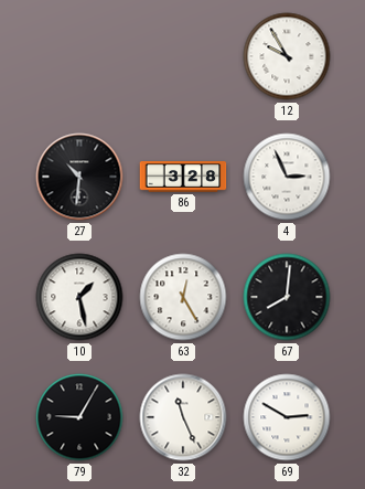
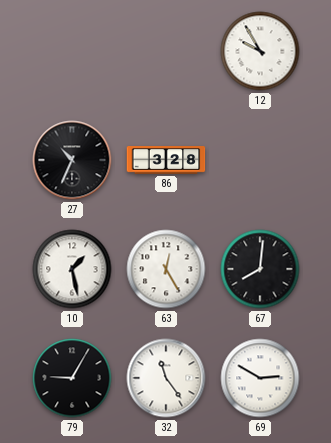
27: 10:31 -> 10:34 (72, 160)
4: 2:56 -> none (287, 177)
32: 11:26 -> 11:24 (166, 378)
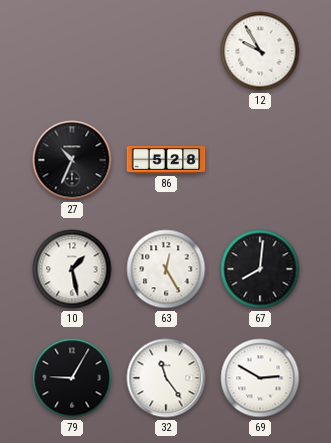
86: 3:28 -> 5:28 (166, 161)
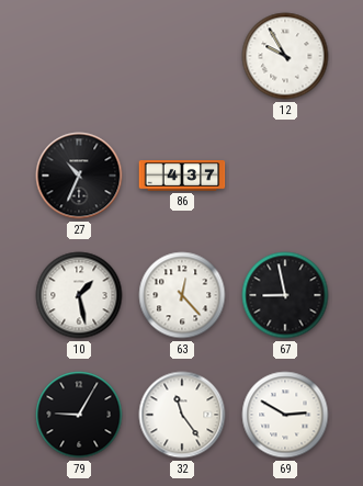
86: 5:28 -> 4:37 (182, 177)
63: 12:25 -> 12:23 (182, 295)
67: 8:01 -> 8:58 (285, 295)
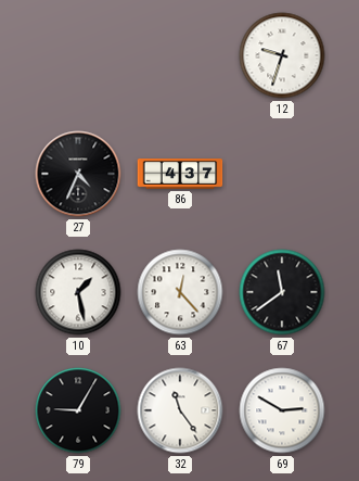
12: 9:55 -> 9:33 (282, 55)
27: 10:34 -> 4:34 (78, 174)
67: 8:58 -> 11:39 (282, 292)
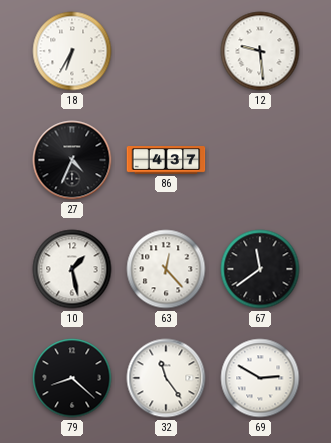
18: none -> 6:35 (72, 51)
12: 9:33 -> 9:29 (260, 51)
79: 9:05 -> 8:22 (72, 378)
